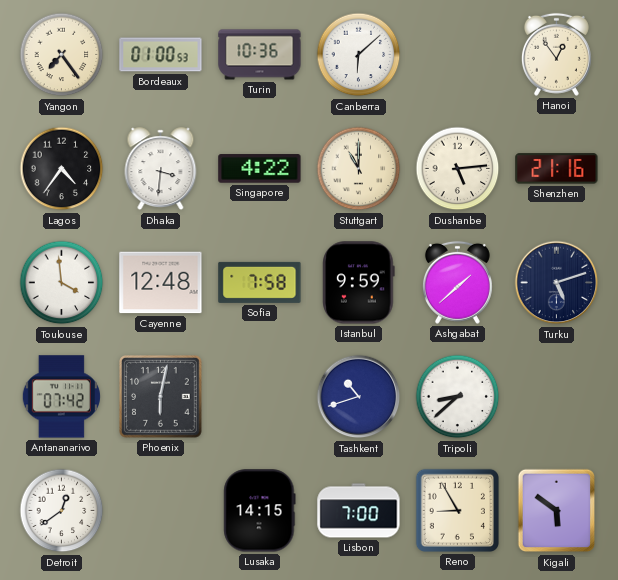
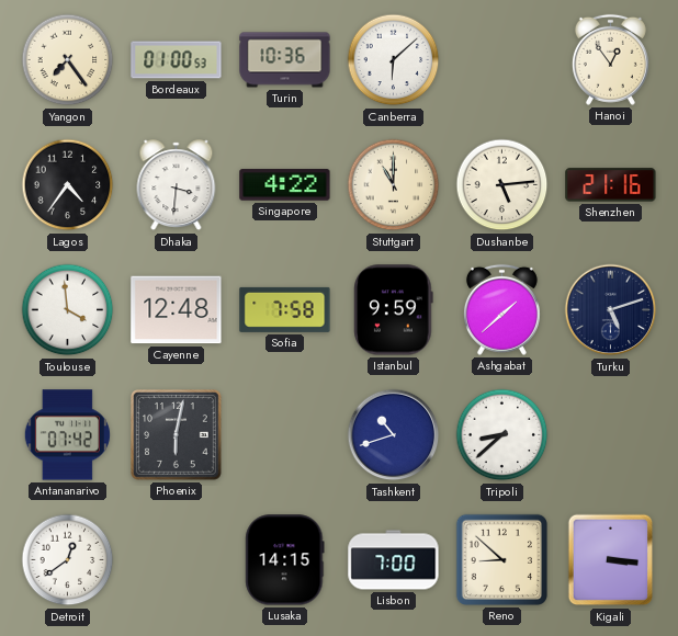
Reno: 8:55 -> 8:52 (501, 559)
Kigali: 5:51 -> 3:16 (611, 560)
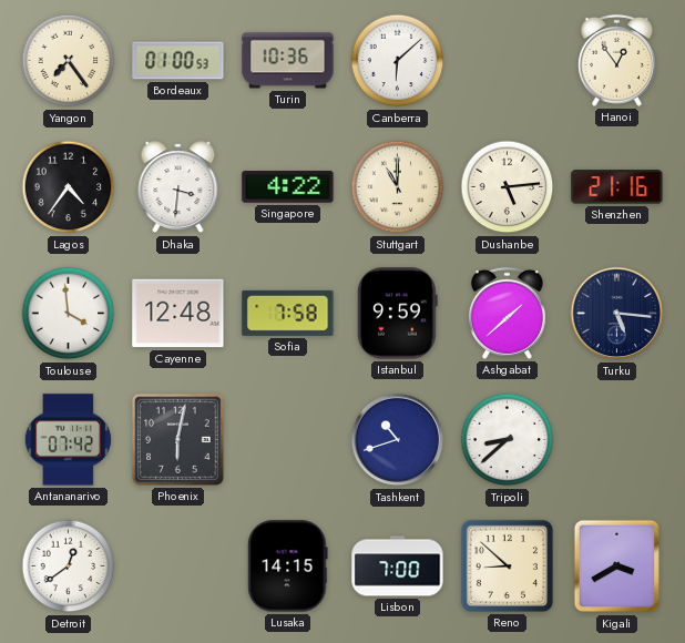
Turku: 5:12 -> 5:16 (617, 314)
Kigali: 3:16 -> 3:40 (617, 567)
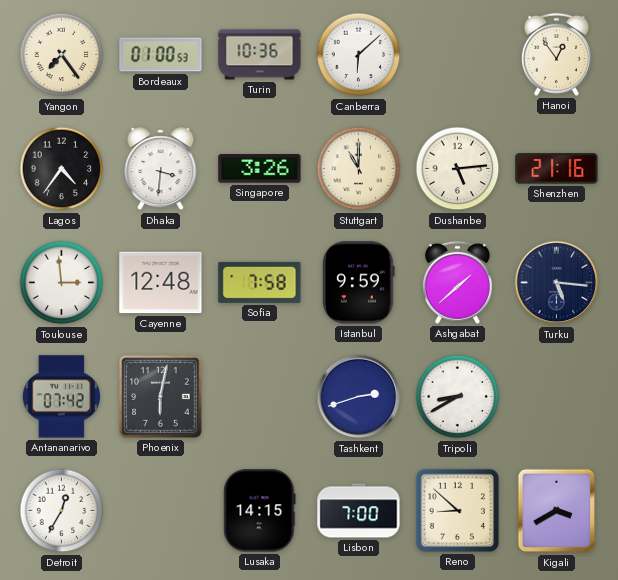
Singapore: 4:22 -> 3:26 (260, 169)
Toulouse: 3:59 -> 2:59 (62, 283)
Tashkent: 10:42 -> 2:42 (359, 397)
Tripoli: 8:38 -> 8:40 (458, 397)
Detroit: 12:39 -> 12:35 (62, 511)
